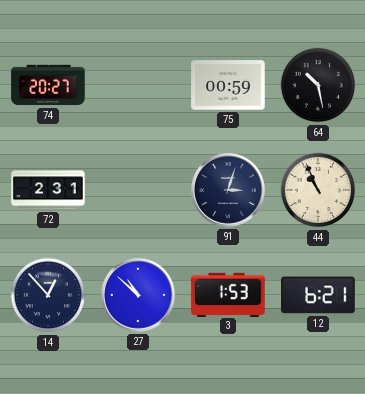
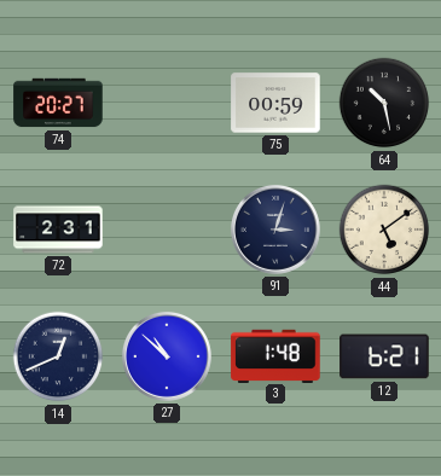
44: 10:56 -> 5:09 (384, 230)
14: 12:53 -> 12:41 (58, 356)
3: 1:53 -> 1:48 (275, 355)
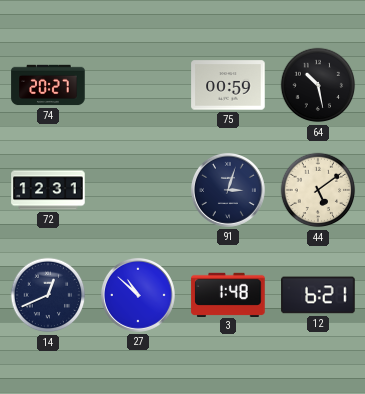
72: 2:31 -> 12:31 (48, 190)
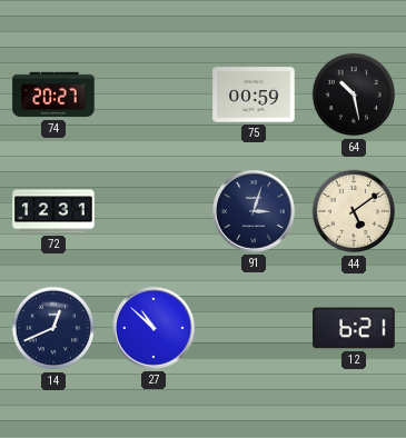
3: 1:48 -> none (228, 294)
